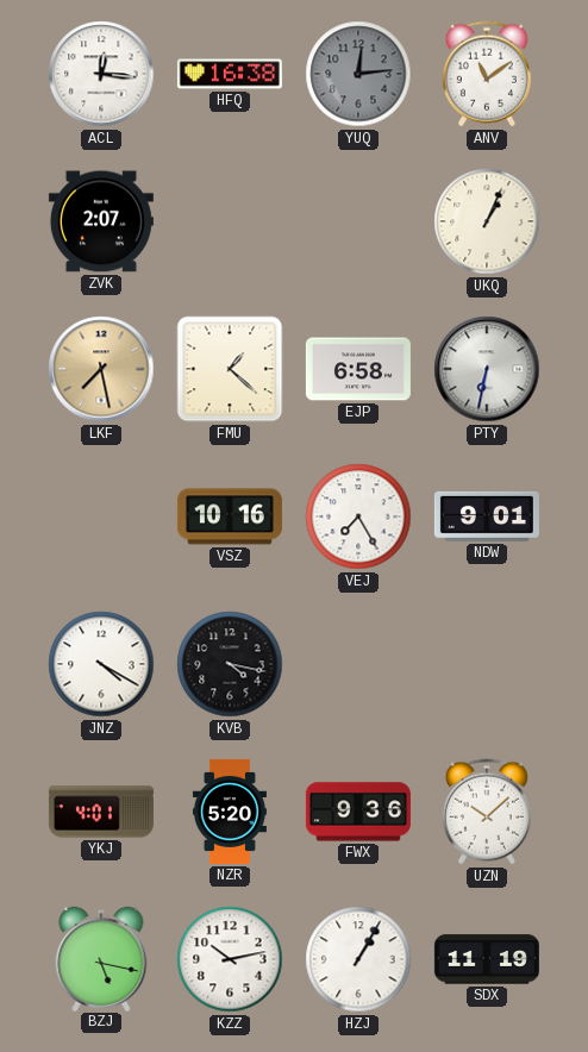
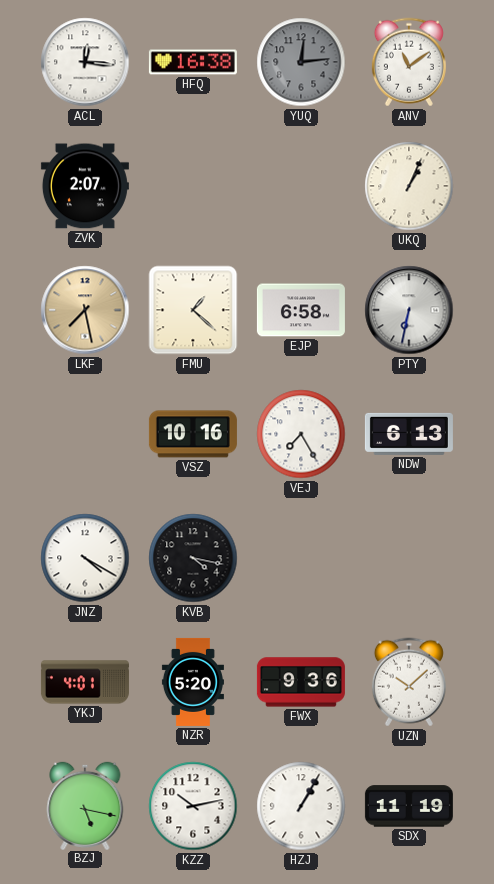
NDW: 9:01 -> 6:13 (409, 434)
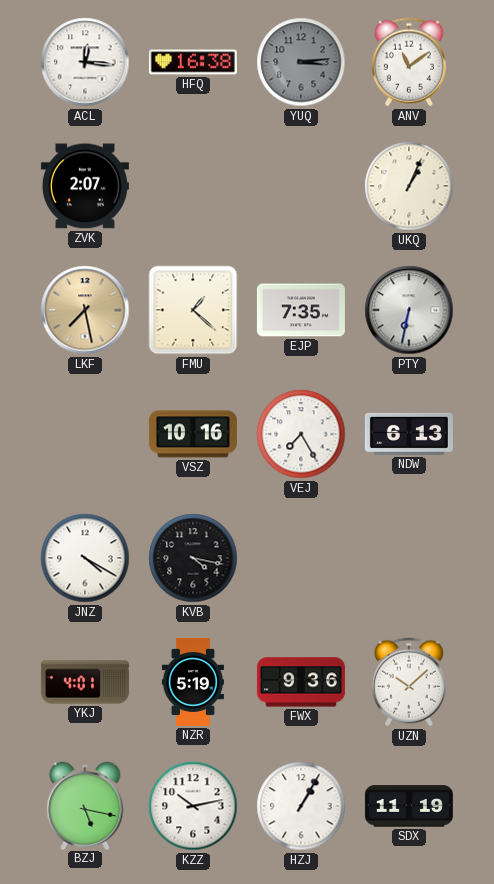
YUQ: 12:14 -> 3:14 (301, 62)
EJP: 6:58 -> 7:35 (301, 310)
NZR: 5:20 -> 5:19 (193, 682)
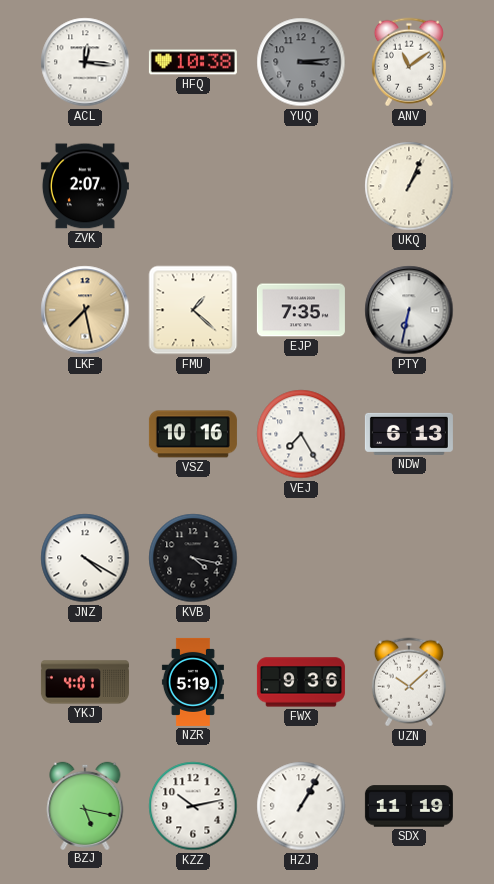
HFQ: 16:38 -> 10:38 (193, 62)
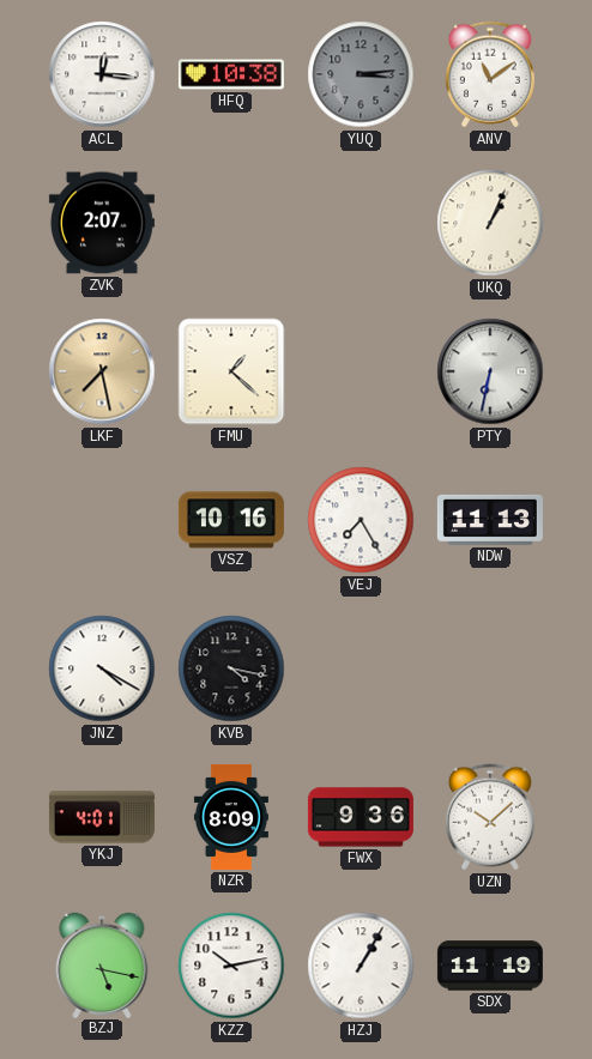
EJP: 7:35 -> none (301, 310)
NDW: 6:13 -> 11:13 (490, 520)
NZR: 5:19 -> 8:09 (231, 817)
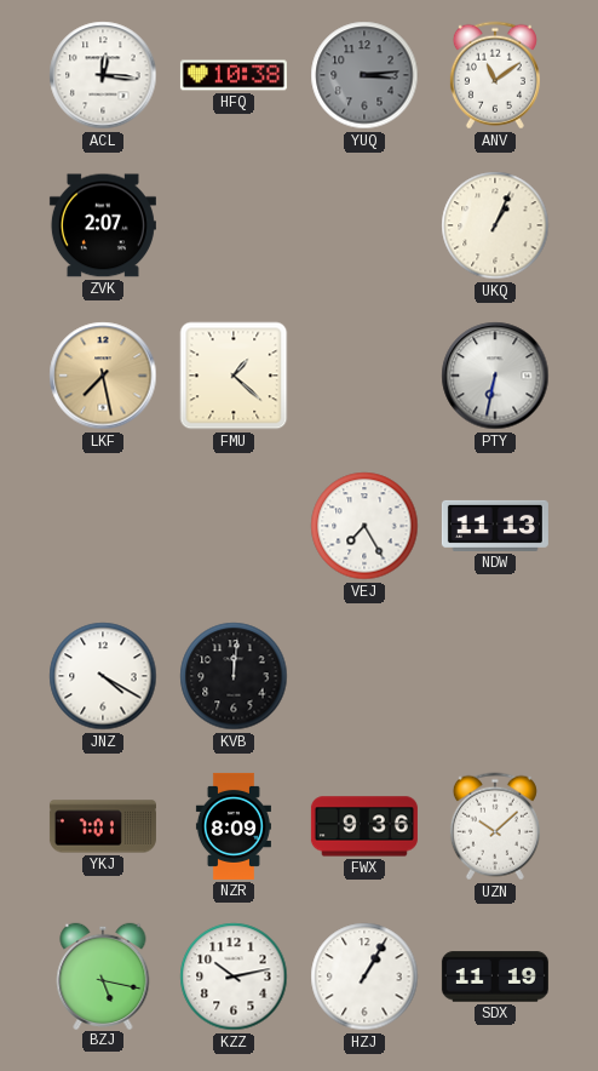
VSZ: 10:16 -> none (231, 520)
KVB: 4:17 -> 12:01 (234, 676)
YKJ: 4:01 -> 7:01 (103, 826)
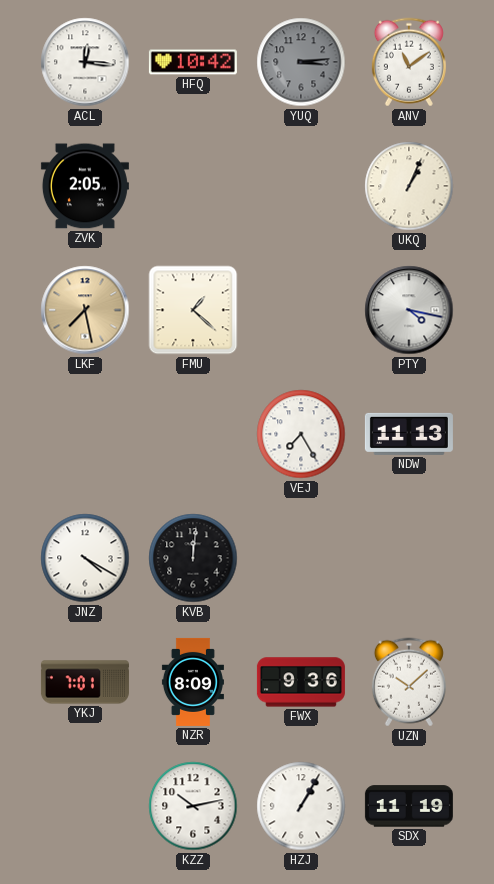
HFQ: 10:38 -> 10:42 (193, 62)
ZVK: 2:07 -> 2:05 (85, 186)
PTY: 6:32 -> 4:17 (409, 310)
BZJ: 5:17 -> none (103, 975)
